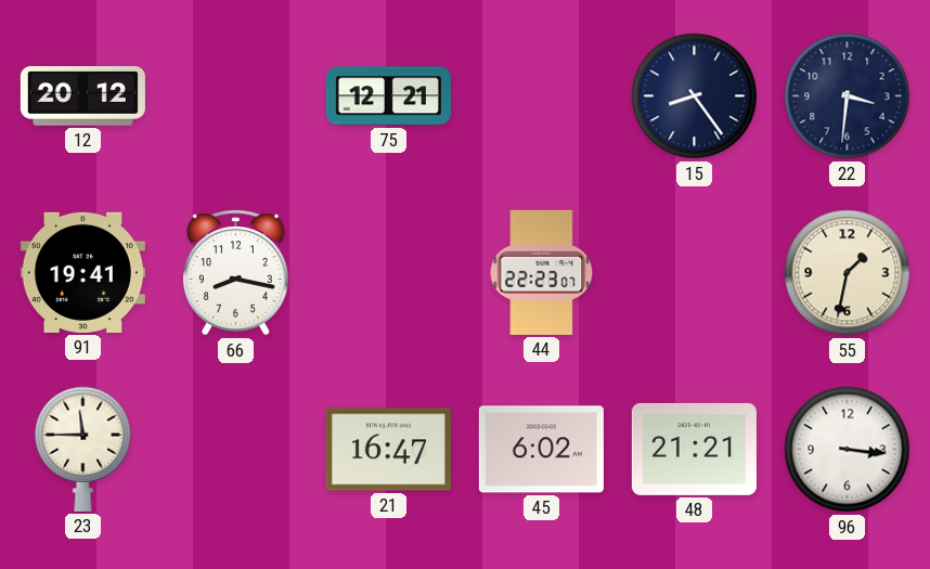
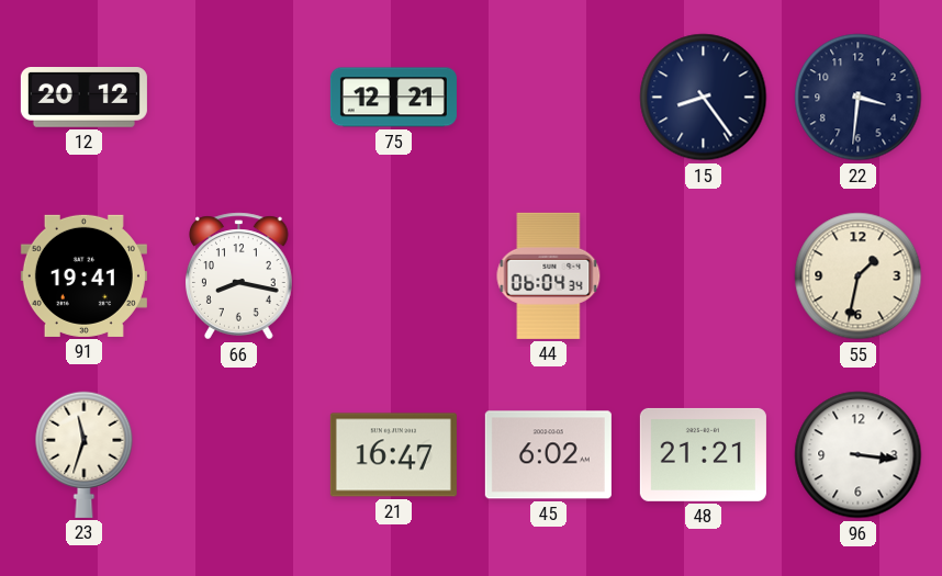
44: 22:23 -> 06:04 (549, 275)
23: 11:45 -> 11:33 (85, 454)
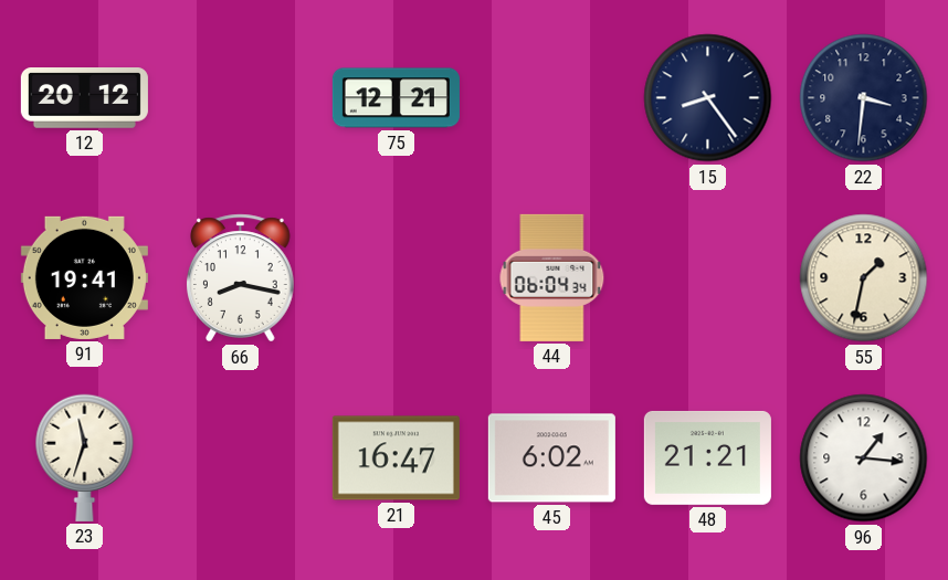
96: 3:16 -> 1:16 (864, 458)
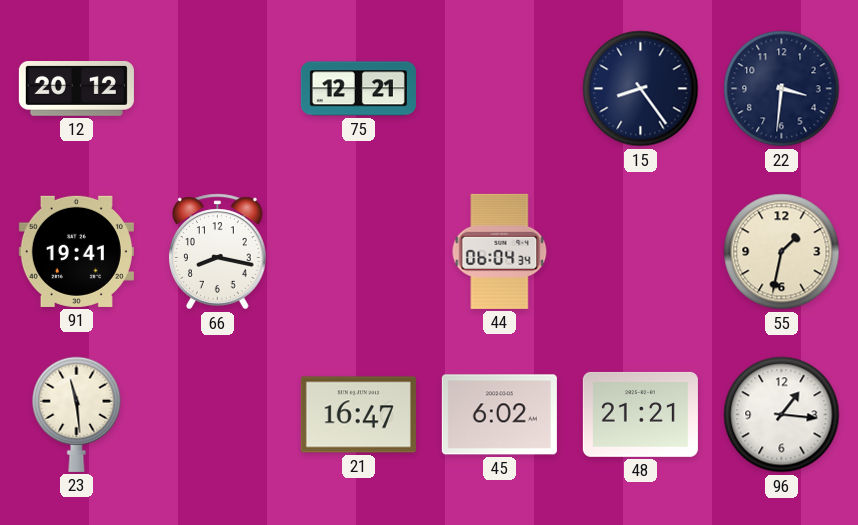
23: 11:33 -> 11:29 (77, 414)
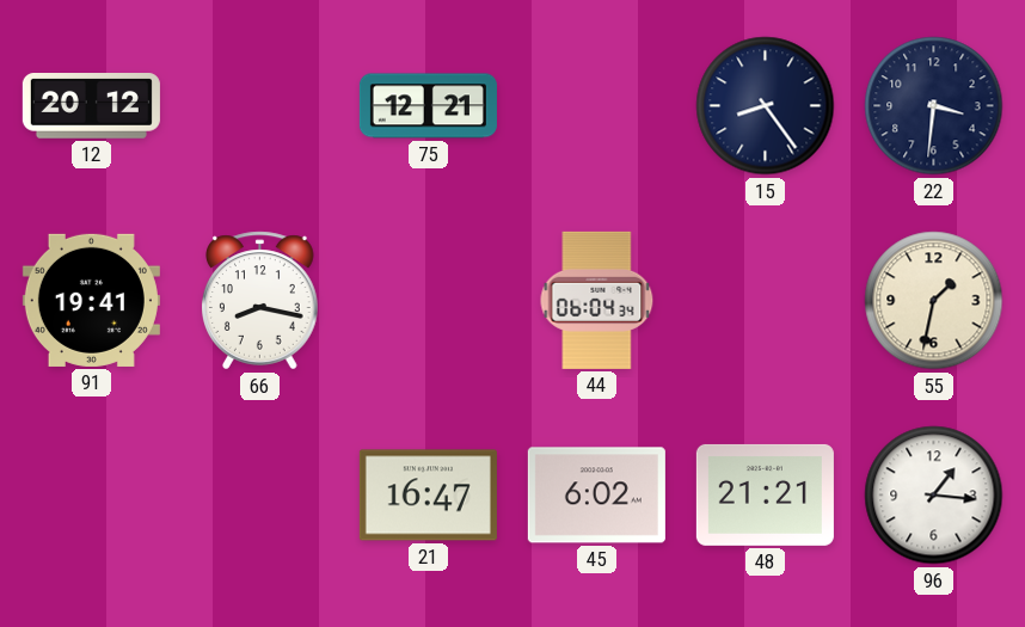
23: 11:29 -> none (77, 414)
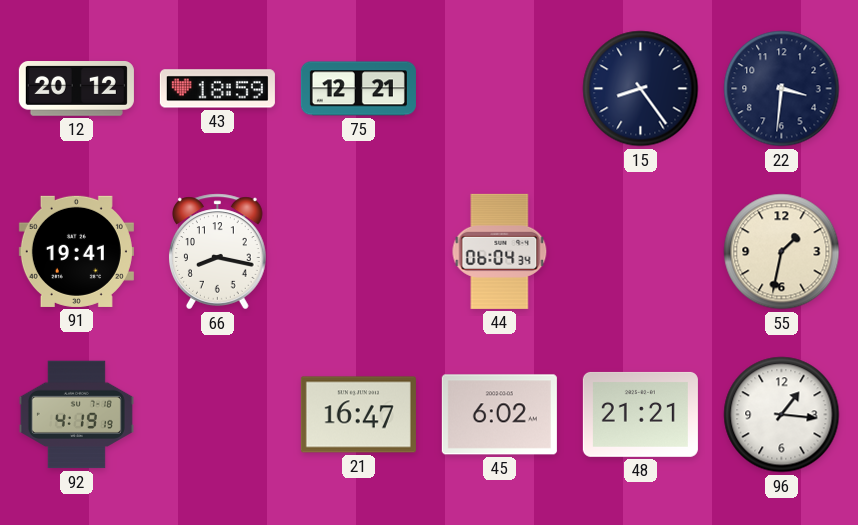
43: none -> 18:59 (217, 89)
92: none -> 4:19 (76, 415)
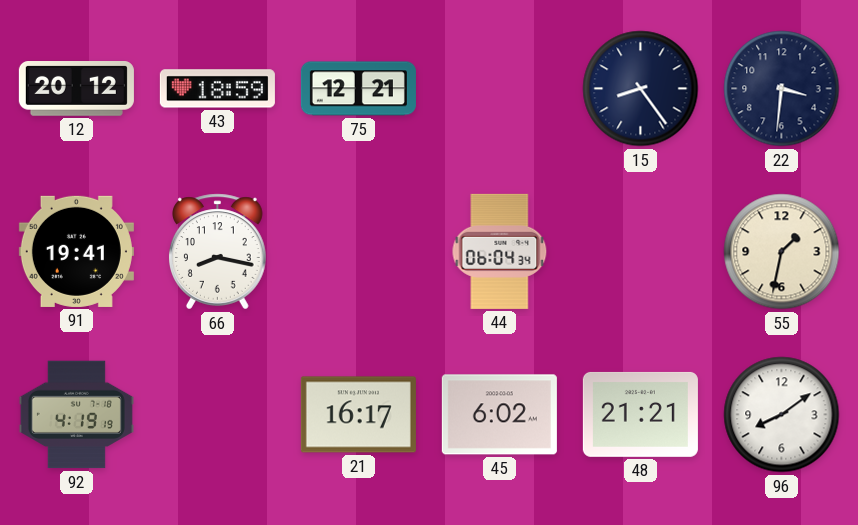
21: 16:47 -> 16:17 (358, 415)
96: 1:16 -> 8:09 (782, 415)
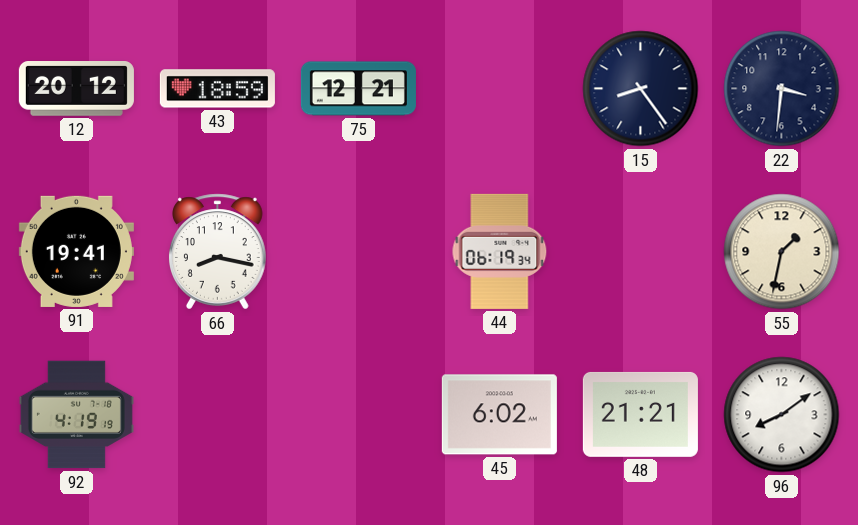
44: 06:04 -> 06:19 (500, 251)
21: 16:17 -> none (358, 415)
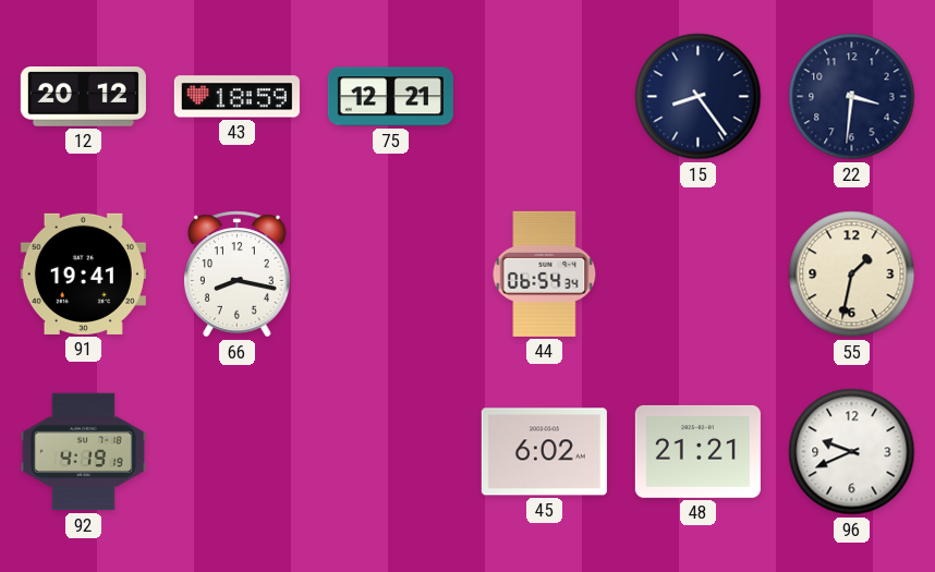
44: 06:19 -> 06:54 (545, 273)
96: 8:09 -> 9:41 (852, 452)
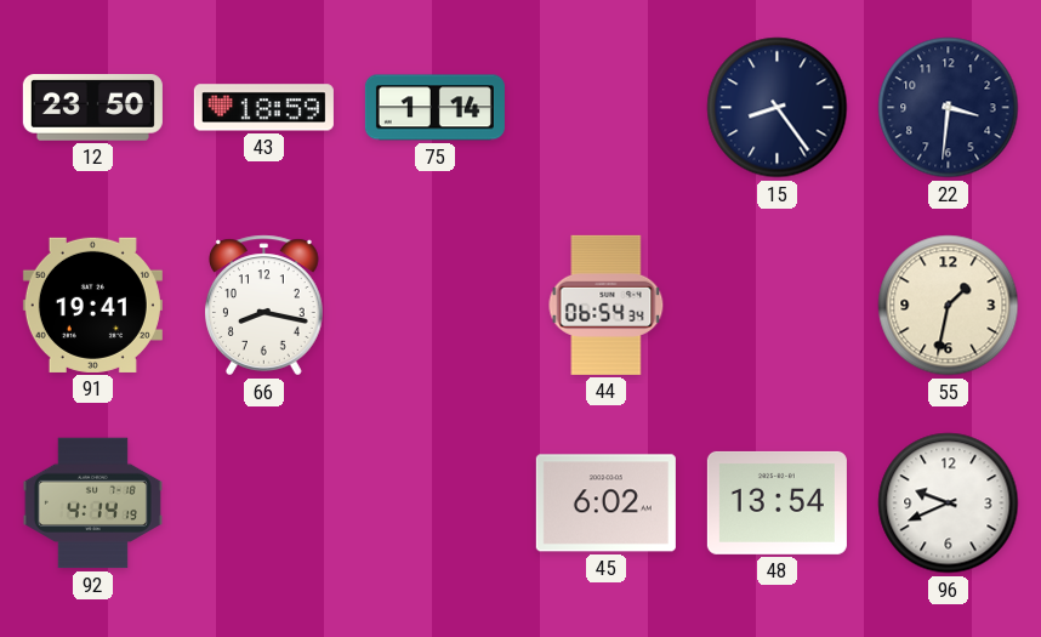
12: 20:12 -> 23:50 (92, 108)
75: 12:21 -> 1:14 (434, 108)
92: 4:19 -> 4:14 (92, 504)
48: 21:21 -> 13:54 (777, 502)
